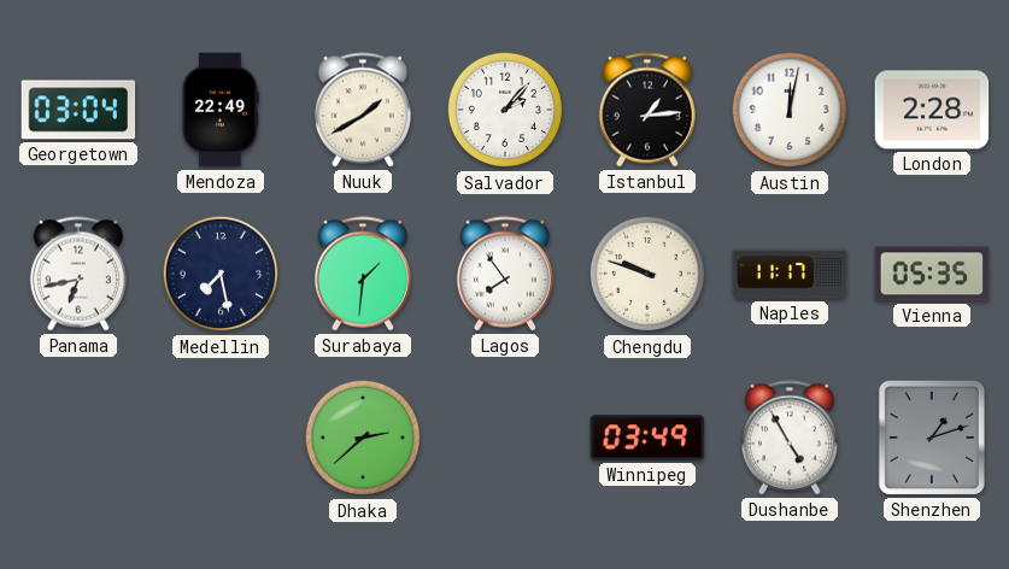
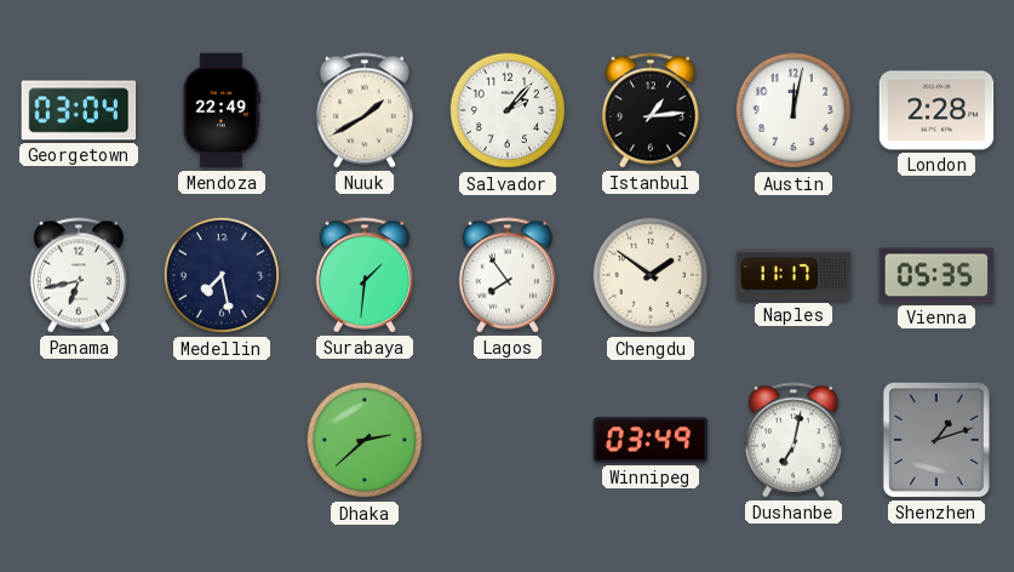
Chengdu: 9:48 -> 1:51 (651, 275)
Dushanbe: 4:55 -> 7:02 (794, 440)
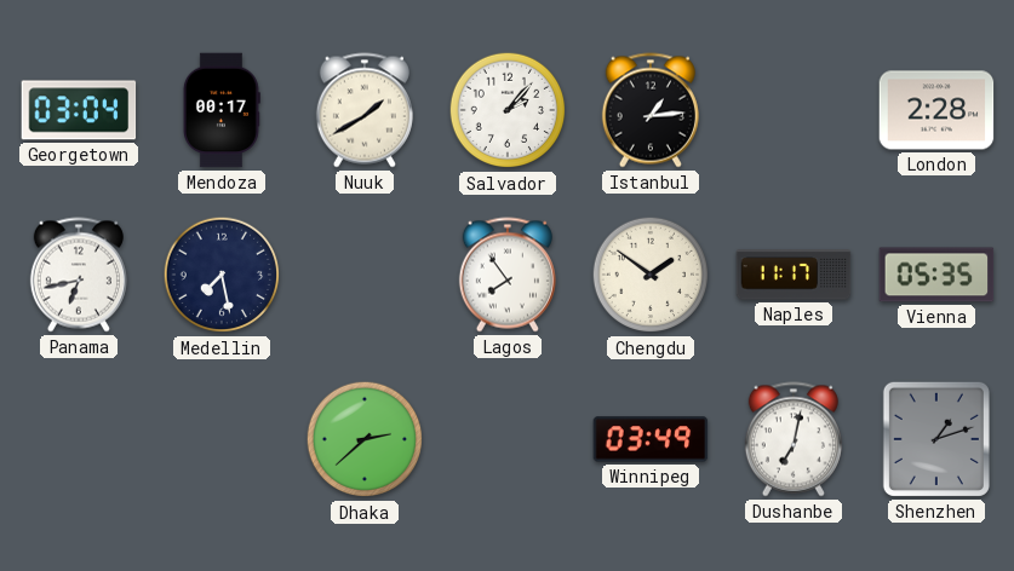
Mendoza: 22:49 -> 00:17 (222, 110)
Austin: 12:02 -> none (794, 110)
Surabaya: 1:31 -> none (365, 275)
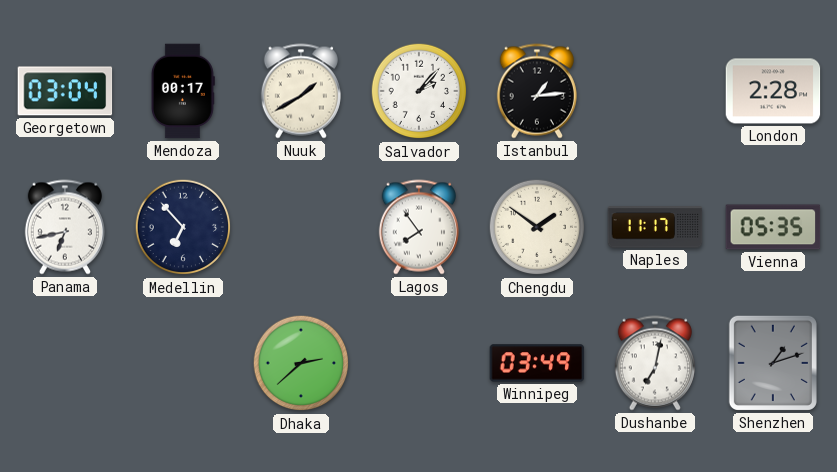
Medellin: 7:28 -> 6:53 (183, 227)
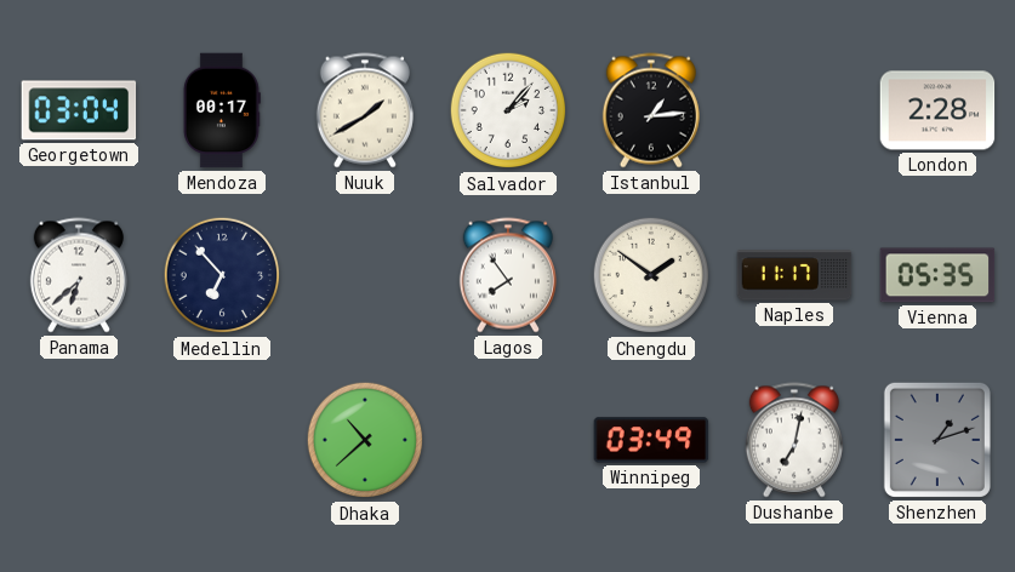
Panama: 6:43 -> 6:38 (79, 275)
Dhaka: 2:38 -> 10:38 (365, 440)
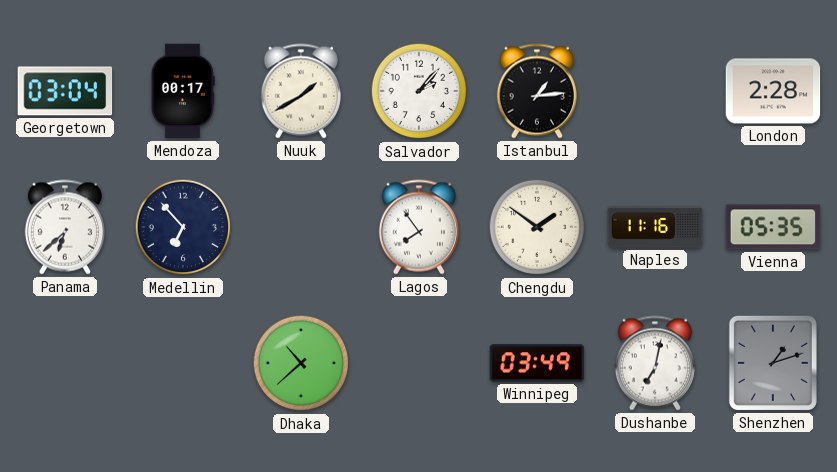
Naples: 11:17 -> 11:16 (655, 227)
